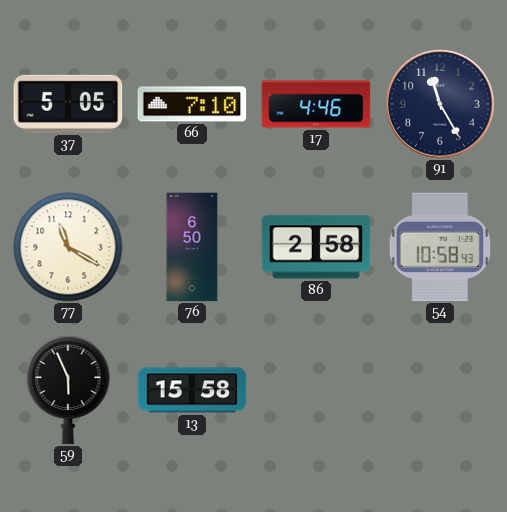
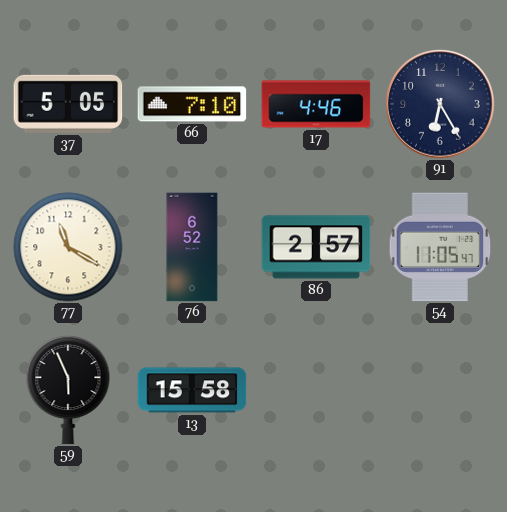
91: 11:25 -> 6:25 (440, 104)
76: 6:50 -> 6:52 (192, 247)
86: 2:58 -> 2:57 (316, 247)
54: 10:58 -> 11:05 (440, 247)
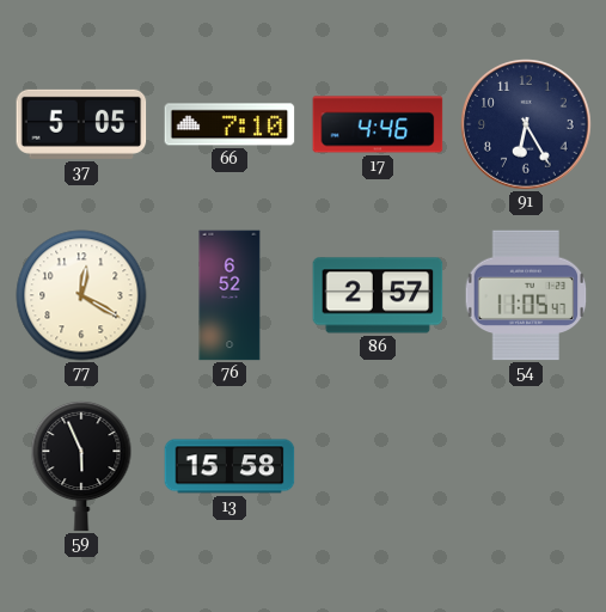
77: 11:20 -> 12:20 (81, 295)
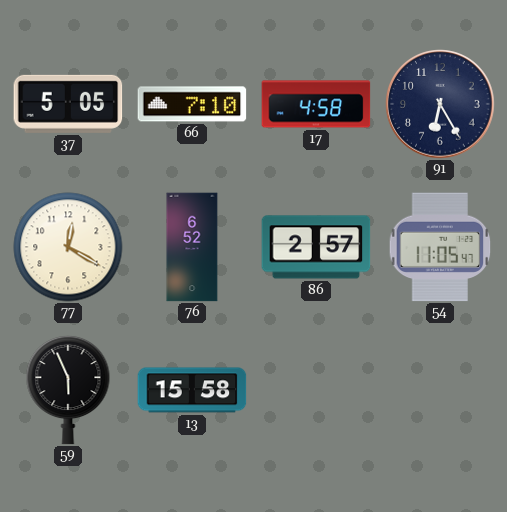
17: 4:46 -> 4:58 (316, 104)
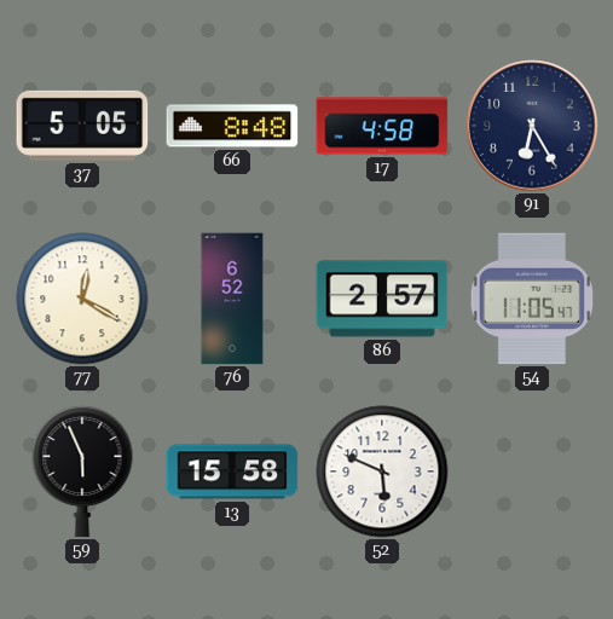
66: 7:10 -> 8:48 (232, 126)
52: none -> 5:49 (382, 472)
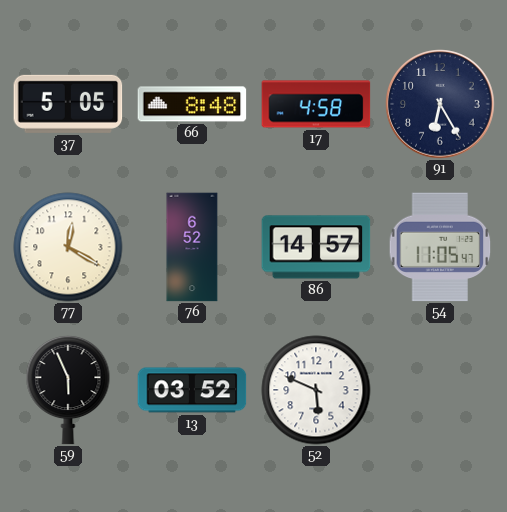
86: 2:57 -> 14:57 (316, 247)
13: 15:58 -> 03:52 (192, 390)
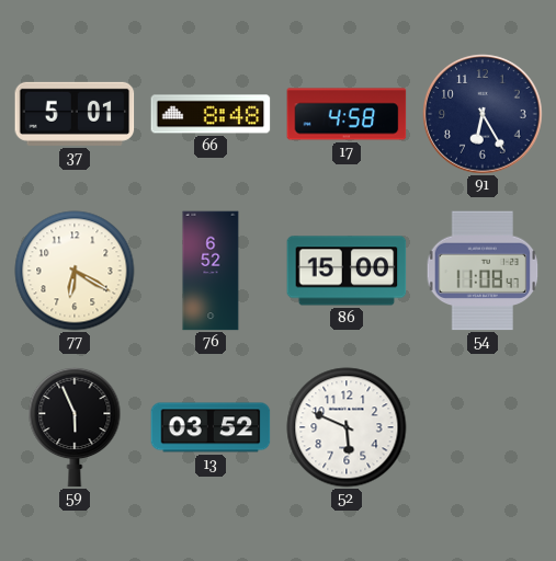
37: 5:05 -> 5:01 (75, 114)
77: 12:20 -> 6:20 (75, 271)
86: 14:57 -> 15:00 (347, 271)
54: 11:05 -> 11:08 (483, 271)
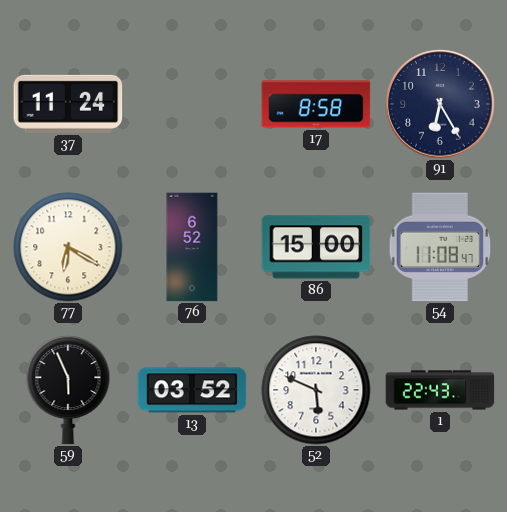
37: 5:01 -> 11:24 (68, 104)
66: 8:48 -> none (211, 114)
17: 4:58 -> 8:58 (316, 104)
1: none -> 22:43 (440, 390)
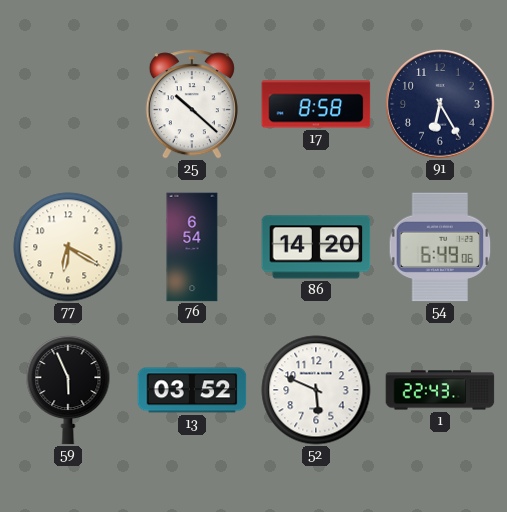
37: 11:24 -> none (68, 104)
25: none -> 10:22 (192, 104)
76: 6:52 -> 6:54 (192, 247)
86: 15:00 -> 14:20 (316, 247)
54: 11:08 -> 6:49 (440, 247)
